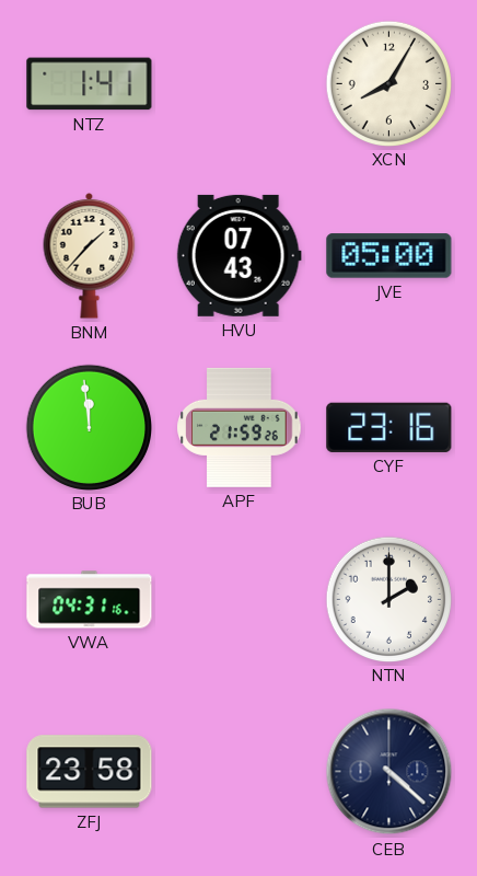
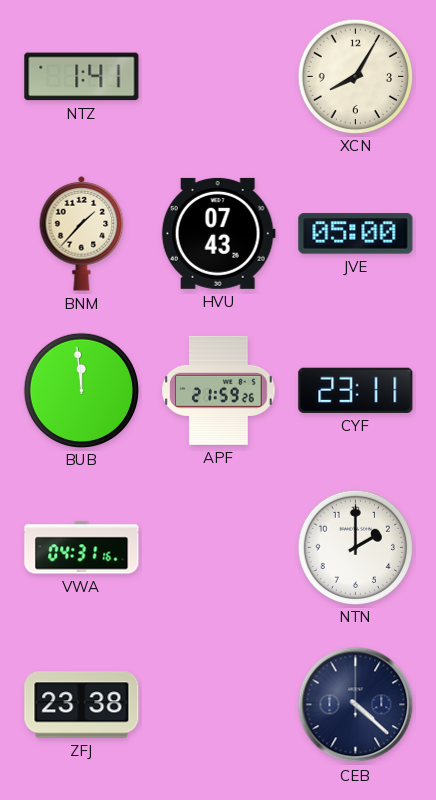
CYF: 23:16 -> 23:11 (356, 390)
ZFJ: 23:58 -> 23:38 (82, 705)
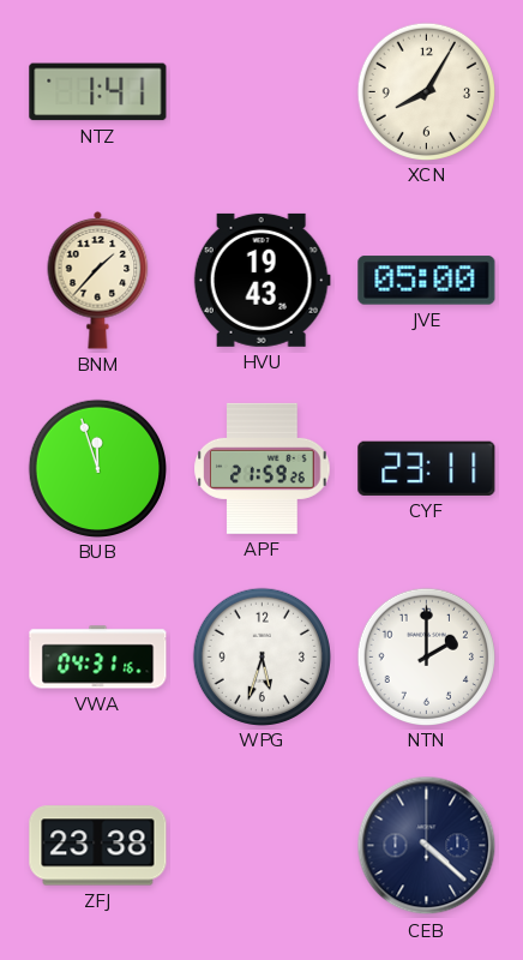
HVU: 07:43 -> 19:43 (261, 280)
BUB: 11:59 -> 11:57 (97, 468)
WPG: none -> 5:33 (261, 656)
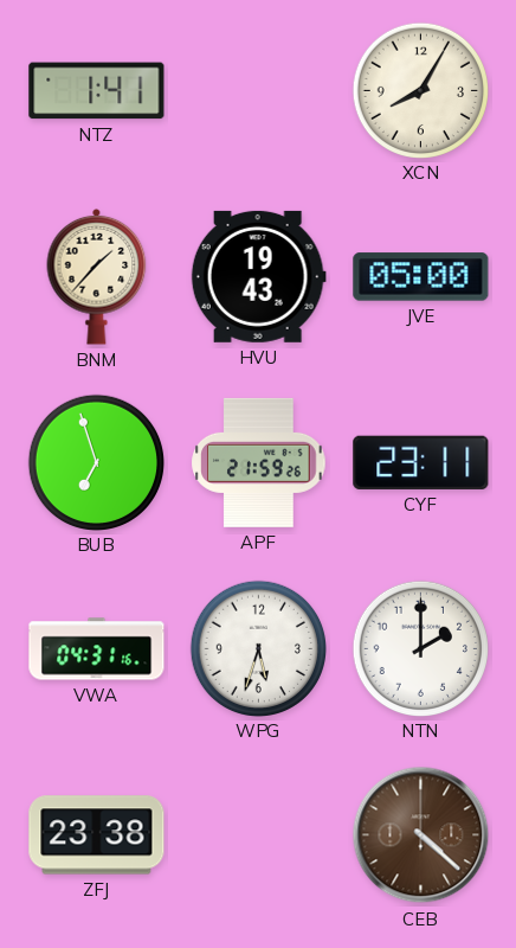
BUB: 11:57 -> 6:57 (96, 462)
CEB dial: navy -> brown (421, 835)
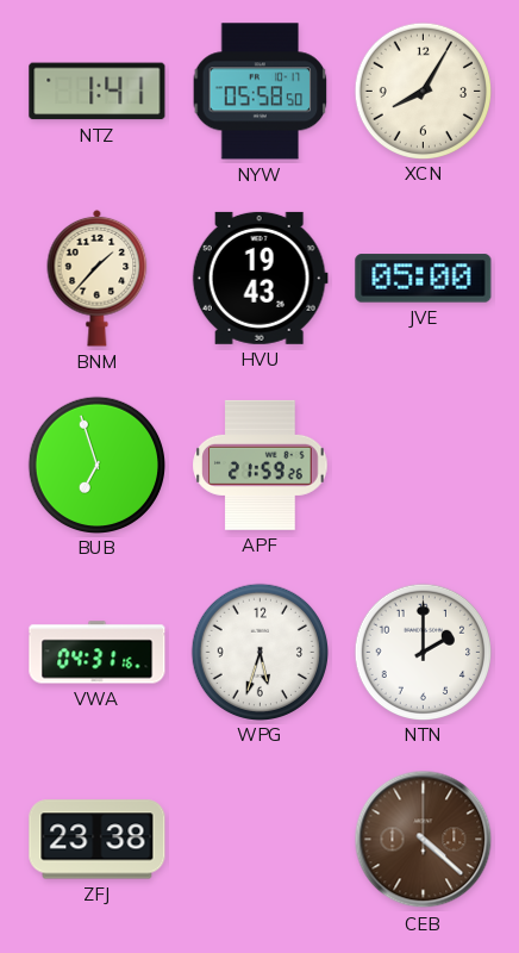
NYW: none -> 05:58 (261, 92)
CYF: 23:11 -> none (421, 462)
